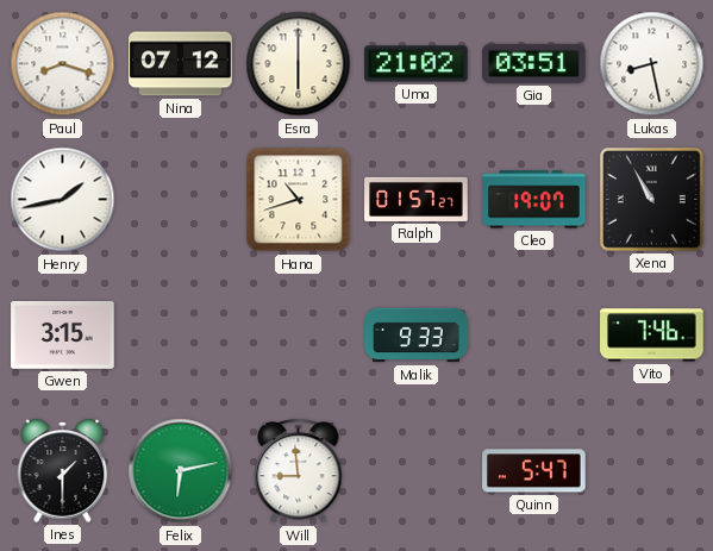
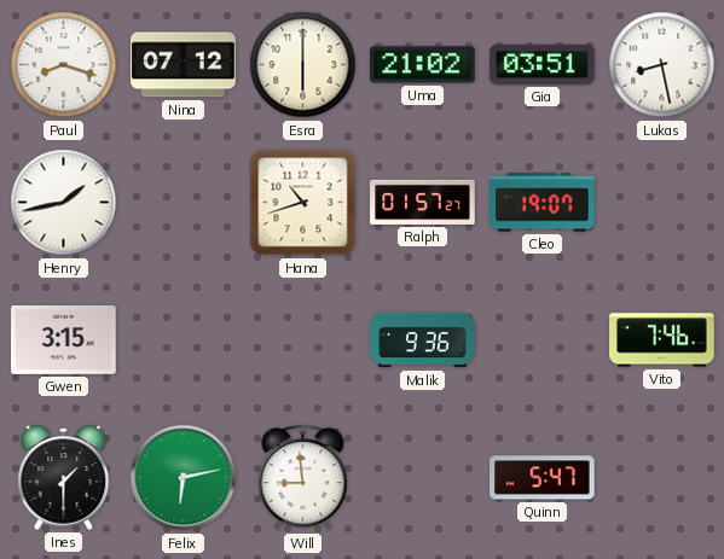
Xena: 10:55 -> none (652, 200)
Malik: 9:33 -> 9:36 (423, 340)
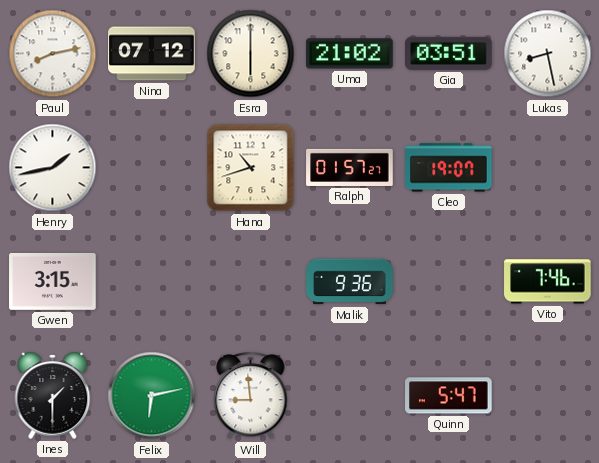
Paul: 8:18 -> 8:13 (53, 54)
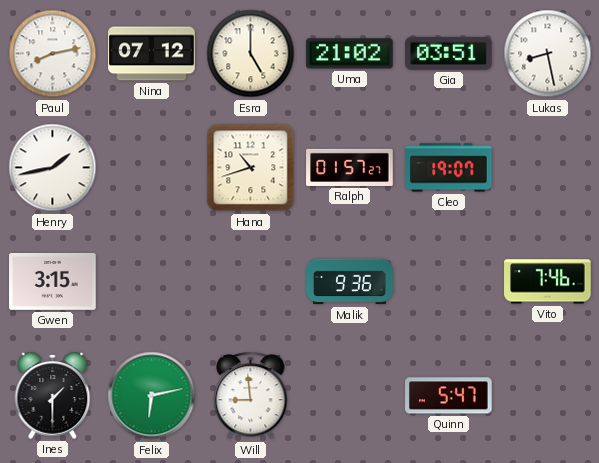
Esra: 6:00 -> 5:00 (251, 54)
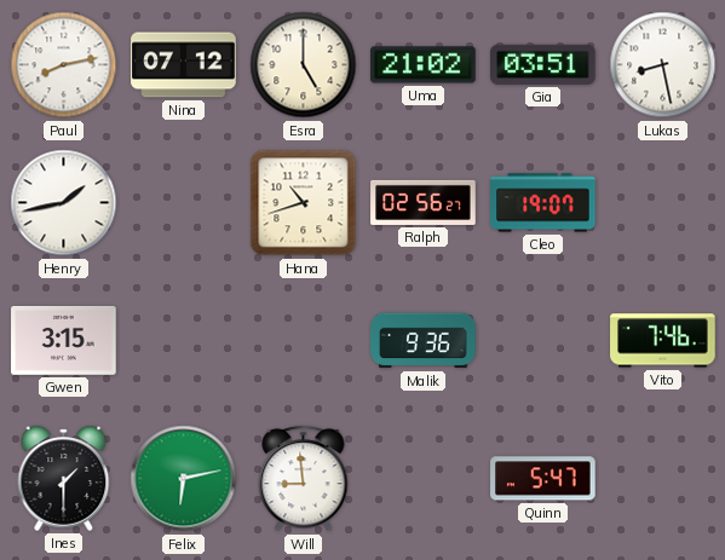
Ralph: 01:57 -> 02:56 (424, 202)
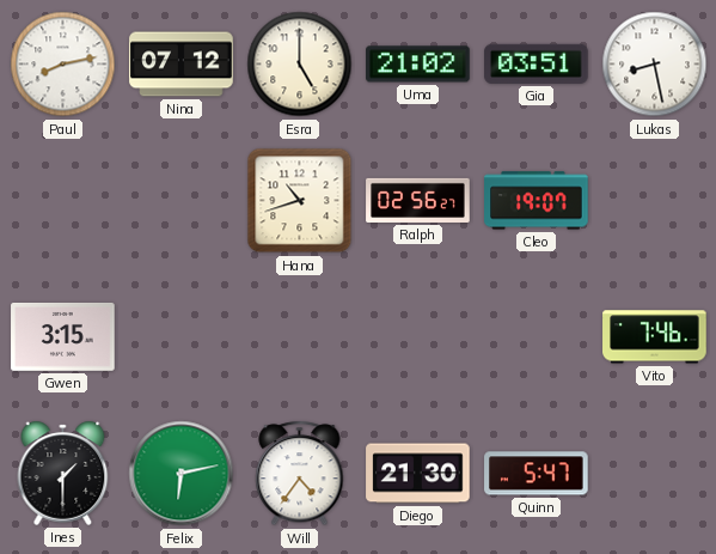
Henry: 1:43 -> none (64, 203)
Malik: 9:36 -> none (424, 341)
Will: 8:59 -> 4:36 (300, 474)
Diego: none -> 21:30 (418, 474)
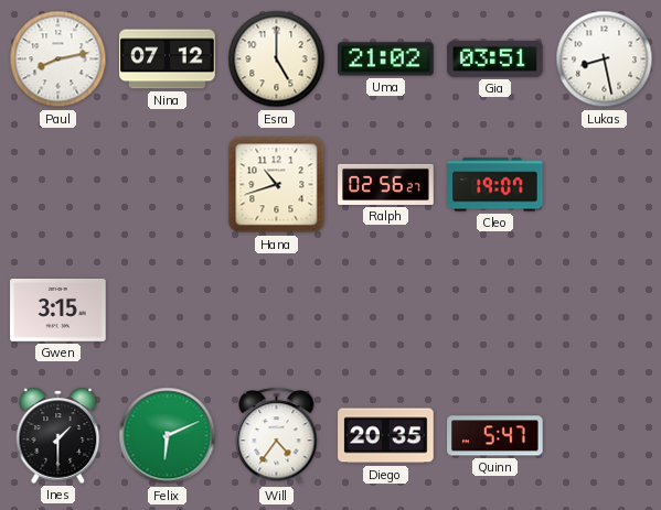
Vito: 7:46 -> none (655, 337)
Felix: 6:13 -> 6:11 (168, 436)
Diego: 21:30 -> 20:35 (386, 436)
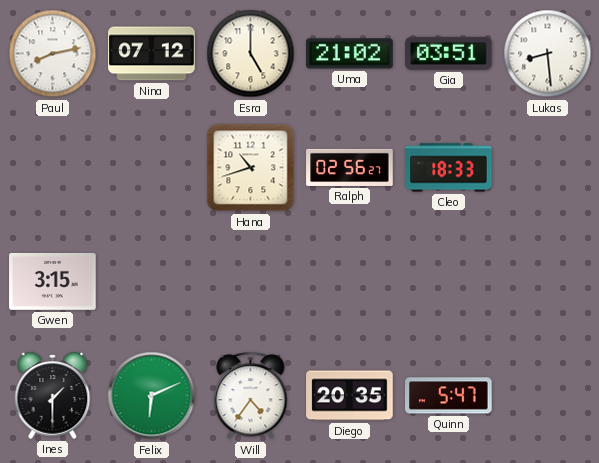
Lukas: 8:28 -> 8:29 (548, 54)
Cleo: 19:07 -> 18:33 (449, 168)
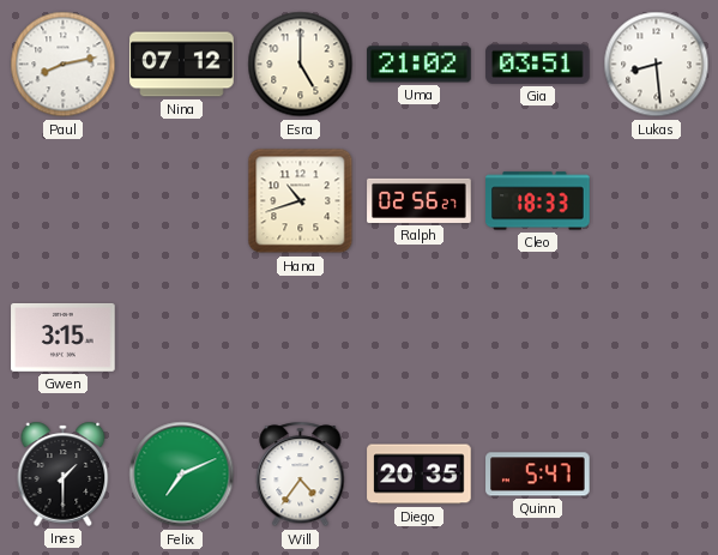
Felix: 6:11 -> 7:11 (182, 475)
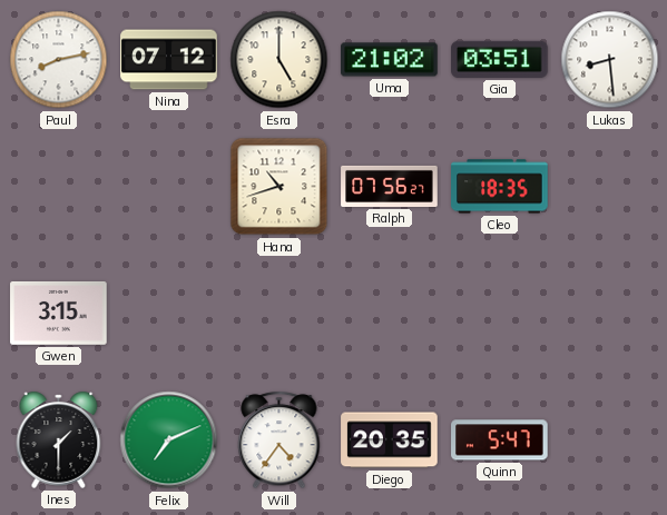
Ralph: 02:56 -> 07:56 (390, 186)
Cleo: 18:33 -> 18:35 (500, 187)
